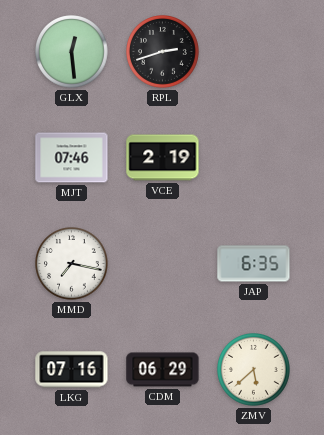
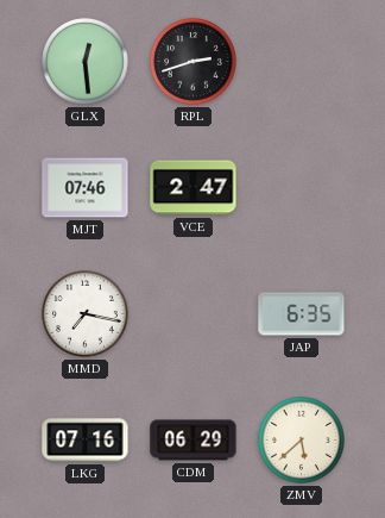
VCE: 2:19 -> 2:47 (194, 188)
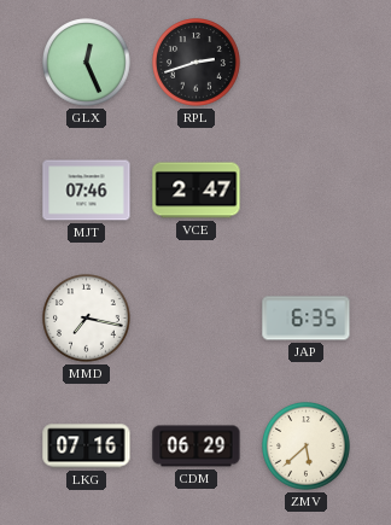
GLX: 12:29 -> 12:26 (87, 63)
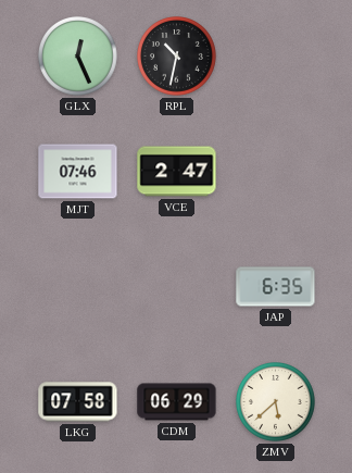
RPL: 2:42 -> 10:32 (177, 57)
MMD: 7:17 -> none (87, 319)
LKG: 07:16 -> 07:58 (78, 402)
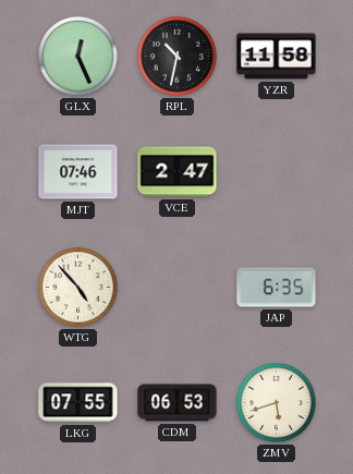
YZR: none -> 11:58 (277, 57)
WTG: none -> 4:53 (78, 288)
LKG: 07:58 -> 07:55 (78, 403)
CDM: 06:29 -> 06:53 (178, 403)
ZMV: 5:38 -> 5:42 (277, 403)
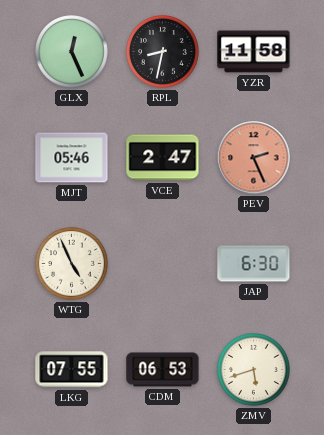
RPL: 10:32 -> 8:32 (163, 52)
MJT: 07:46 -> 05:46 (72, 158)
PEV: none -> 2:26 (254, 158)
WTG: 4:53 -> 4:56 (72, 264)
JAP: 6:35 -> 6:30 (254, 264)
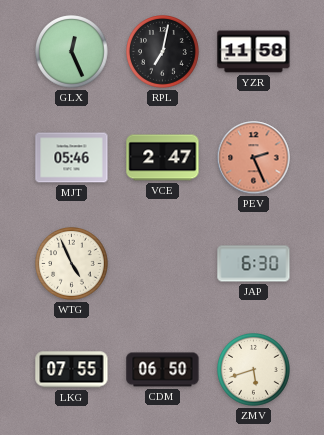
RPL: 8:32 -> 7:02 (163, 52)
CDM: 06:53 -> 06:50 (163, 370)
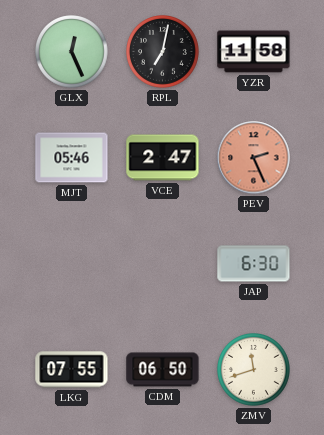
WTG: 4:56 -> none (72, 264)
ZMV: 5:42 -> 11:42 (254, 370)
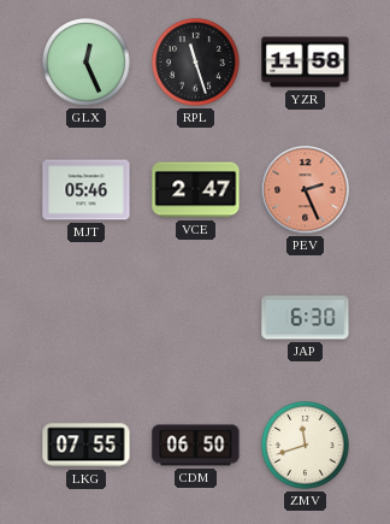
RPL: 7:02 -> 11:27 (196, 63)
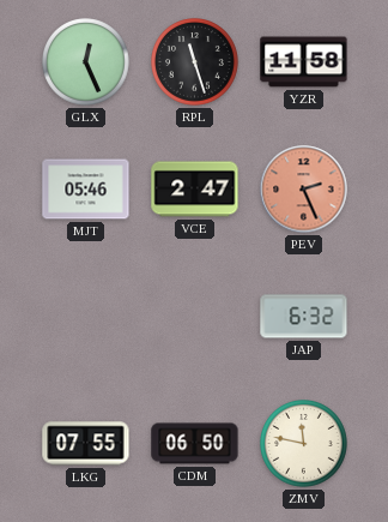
JAP: 6:30 -> 6:32 (304, 317)
ZMV: 11:42 -> 11:47 (304, 444)
